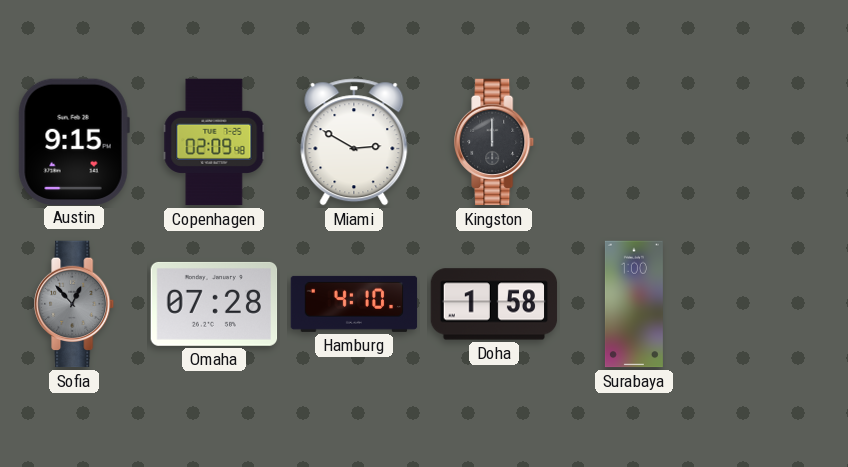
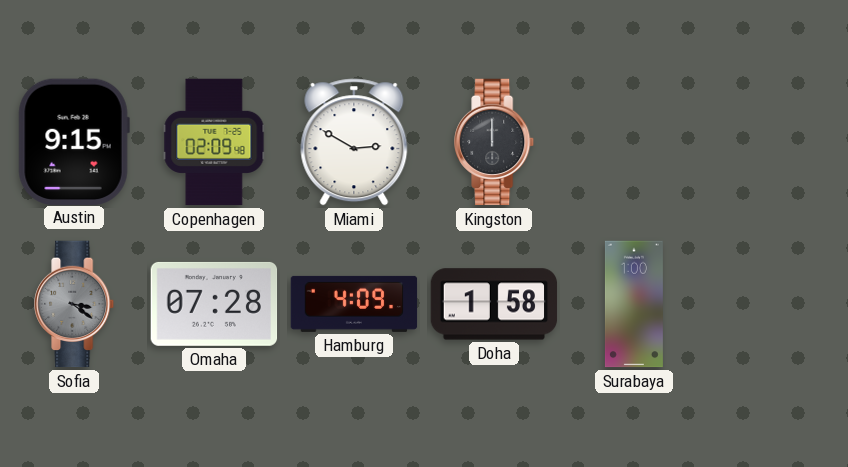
Sofia: 12:53 -> 3:21 (75, 304)
Hamburg: 4:10 -> 4:09 (354, 304)
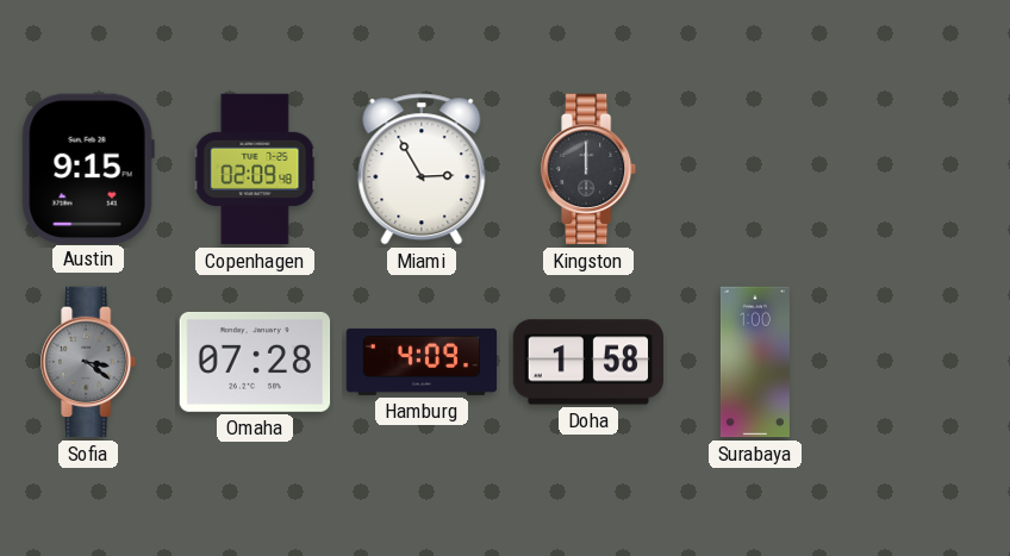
Miami: 2:50 -> 2:55 (422, 169)
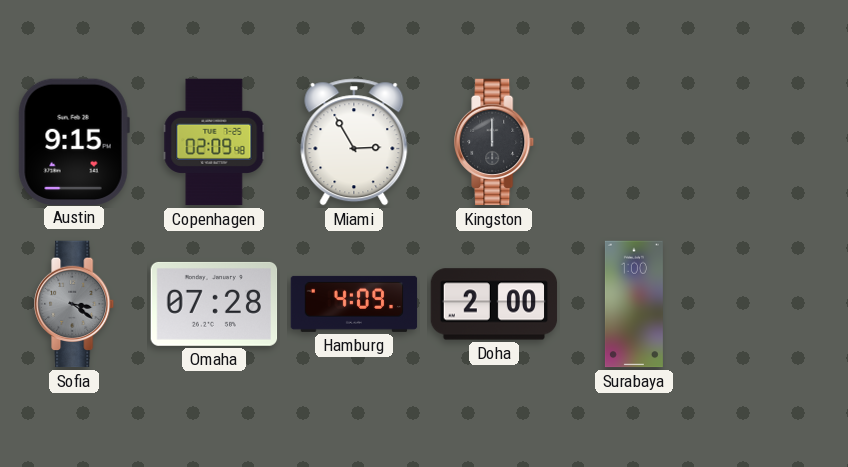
Doha: 1:58 -> 2:00 (494, 304)
